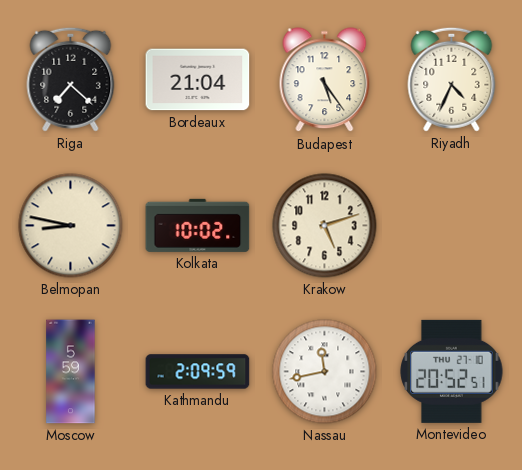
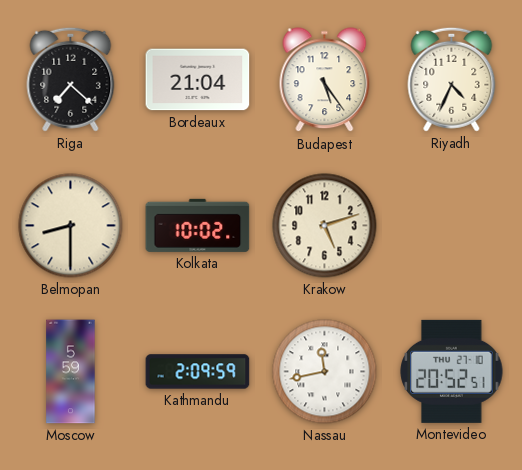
Belmopan: 8:47 -> 8:30 (71, 226)
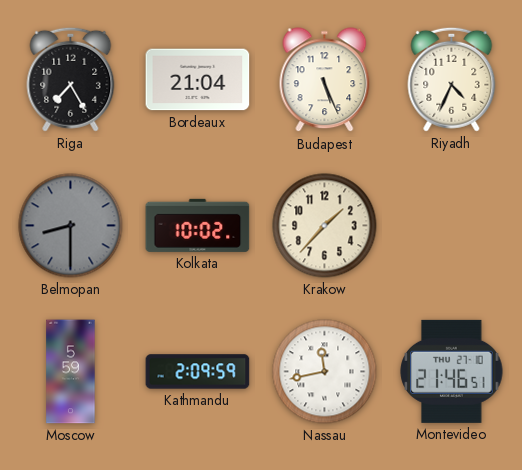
Riga: 7:22 -> 7:25 (71, 79)
Budapest: 5:24 -> 5:26 (325, 80)
Belmopan dial: cream -> grey (71, 226)
Krakow: 5:12 -> 1:37 (325, 226)
Montevideo: 20:52 -> 21:46 (452, 371)
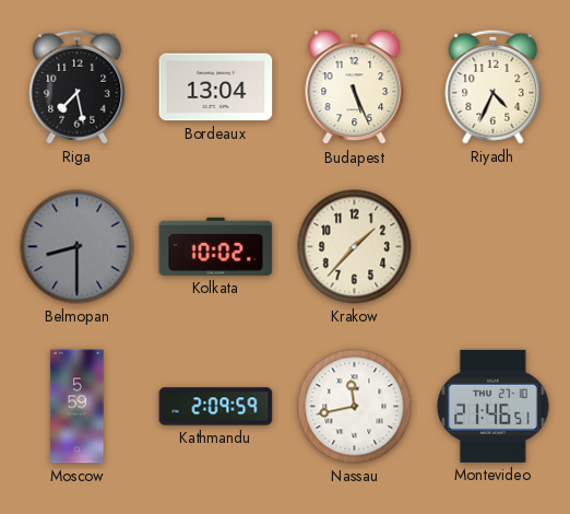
Riga: 7:25 -> 7:28 (78, 86)
Bordeaux: 21:04 -> 13:04 (216, 87)
